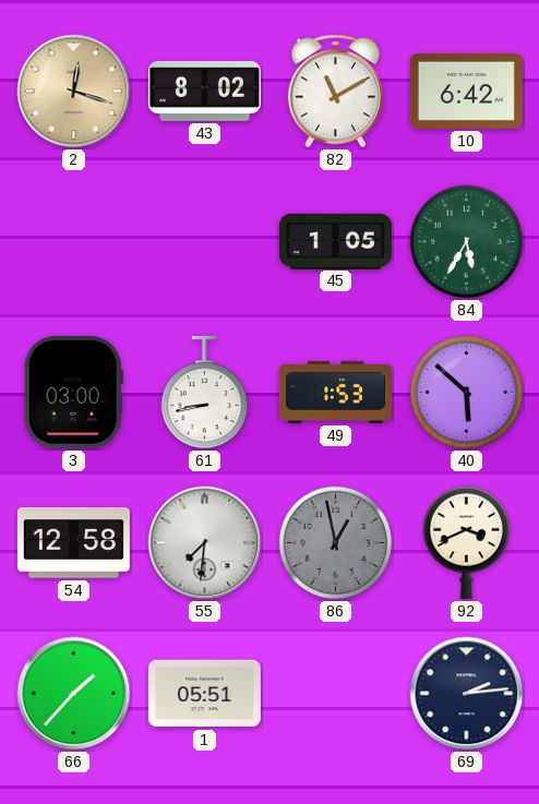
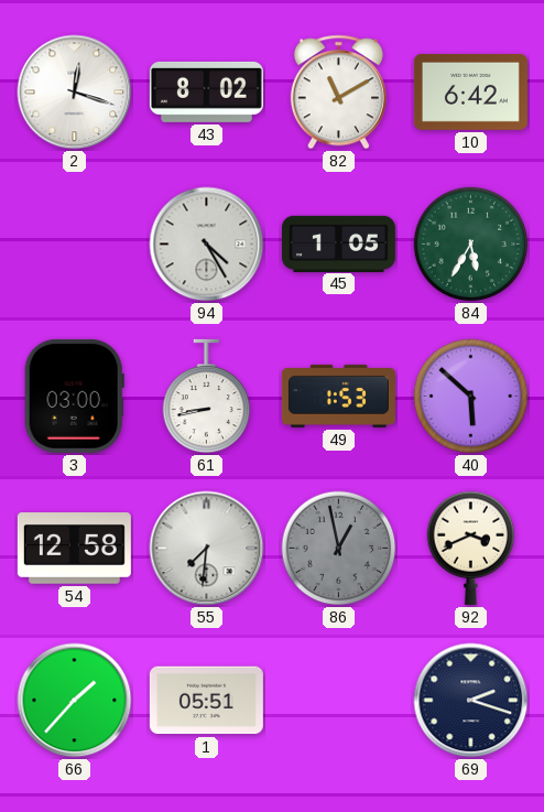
2 dial: champagne -> white (75, 93)
94: none -> 4:25 (207, 245)
69: 2:14 -> 2:18 (471, 701)
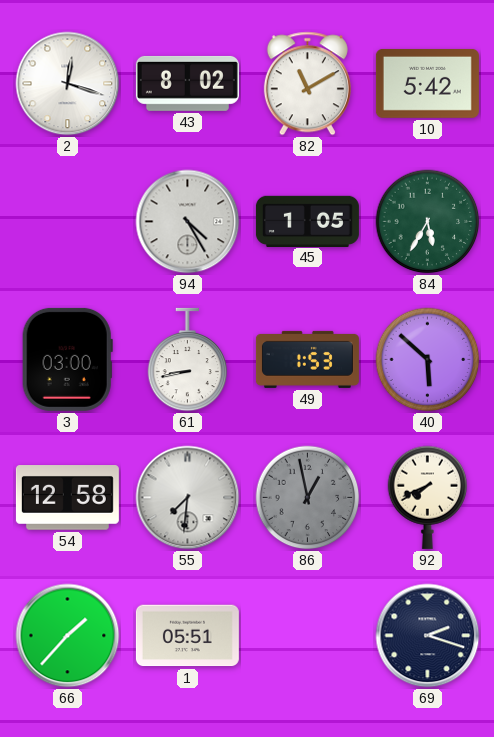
10: 6:42 -> 5:42 (427, 83)
92: 3:41 -> 7:41 (428, 497)
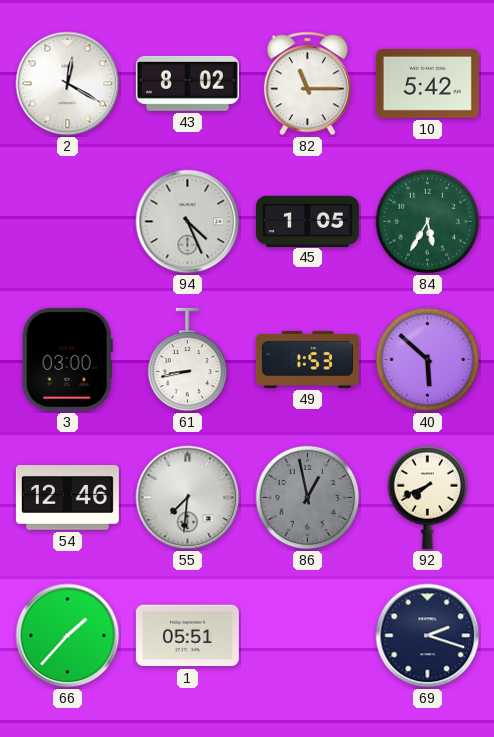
2: 12:18 -> 12:20 (68, 84)
82: 11:10 -> 11:15 (307, 84)
94: 4:25 -> 4:26 (188, 222)
54: 12:58 -> 12:46 (67, 498)
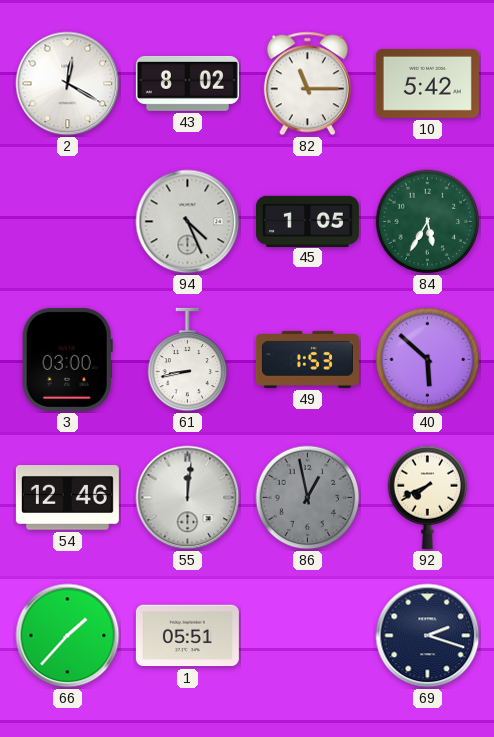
55: 7:31 -> 12:01 (188, 498)
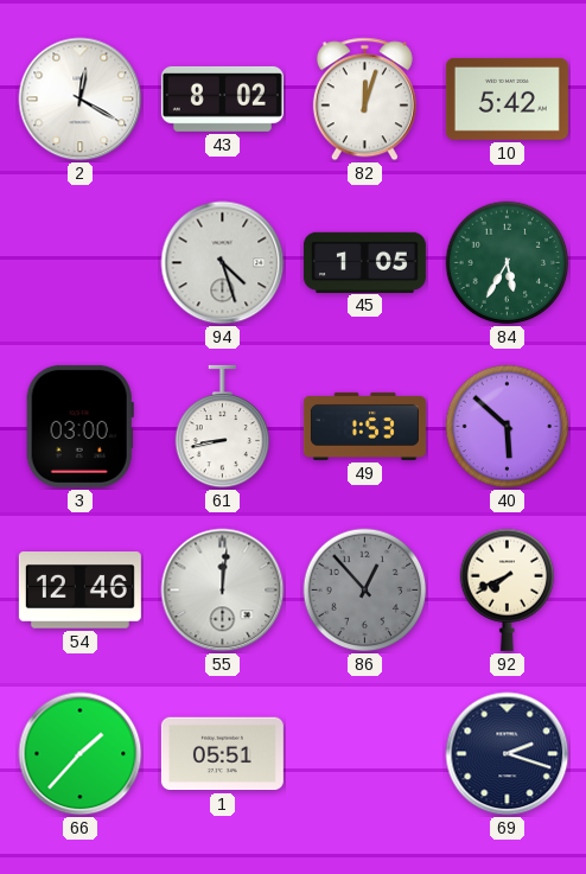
82: 11:15 -> 12:03 (364, 100)
94: 4:26 -> 4:27 (223, 263)
86: 12:58 -> 12:53 (365, 591)
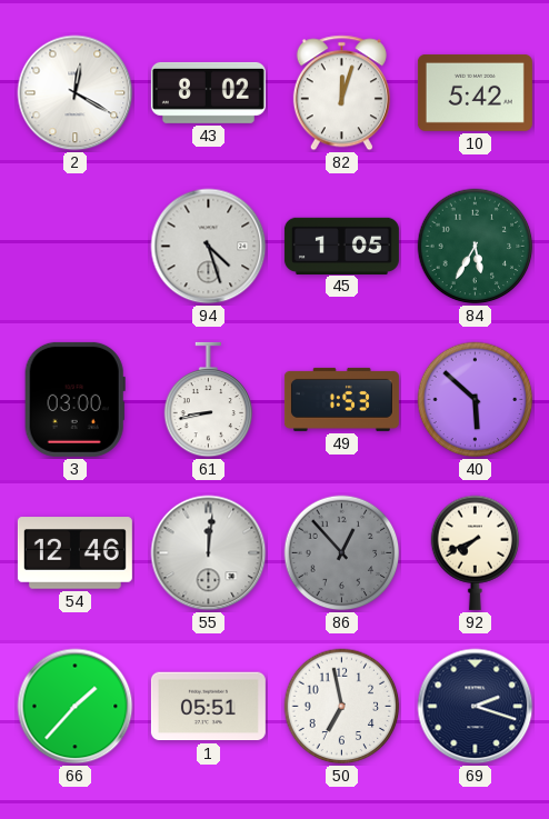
50: none -> 6:58 (342, 707)
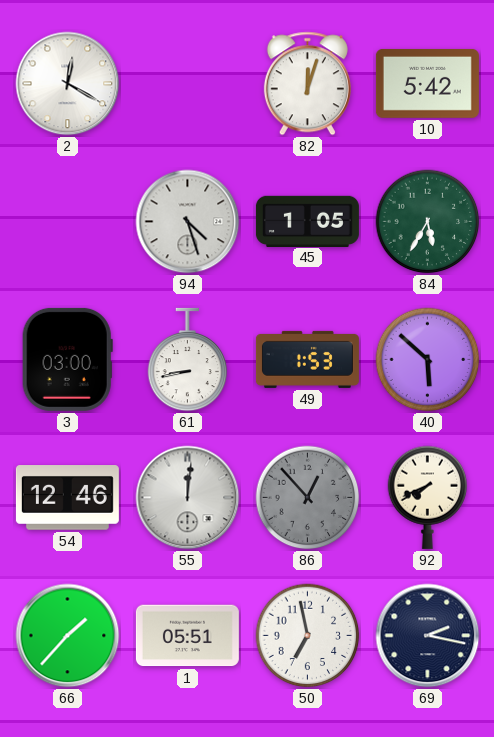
43: 8:02 -> none (208, 92)
69: 2:18 -> 2:17 (428, 636)
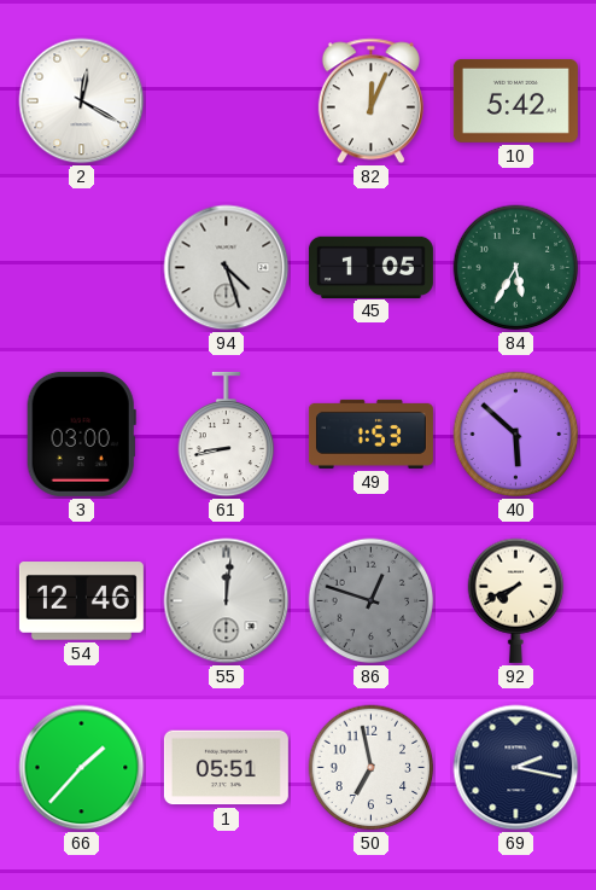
82: 12:03 -> 12:04 (370, 101)
86: 12:53 -> 12:48 (372, 601)
